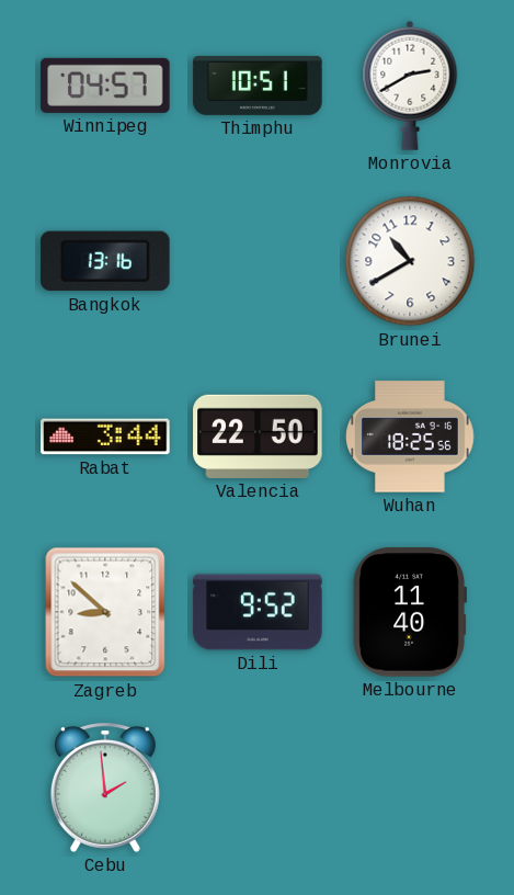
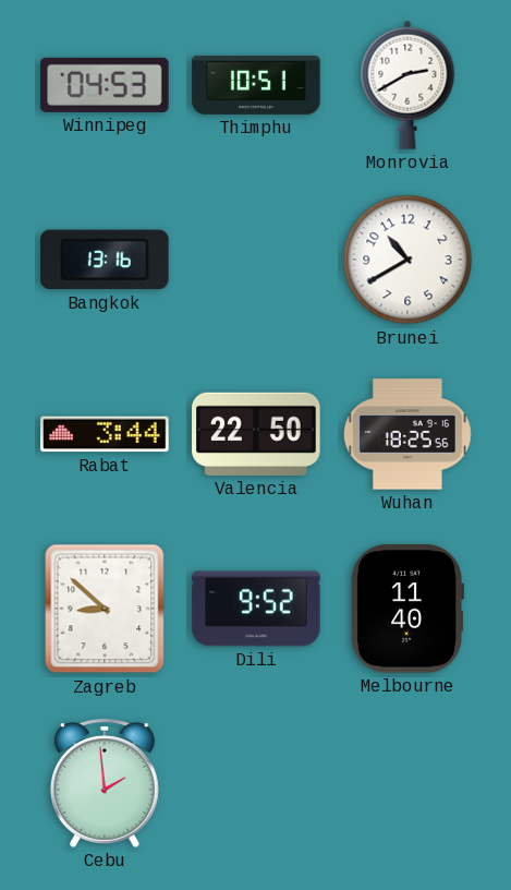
Winnipeg: 04:57 -> 04:53 (105, 85)
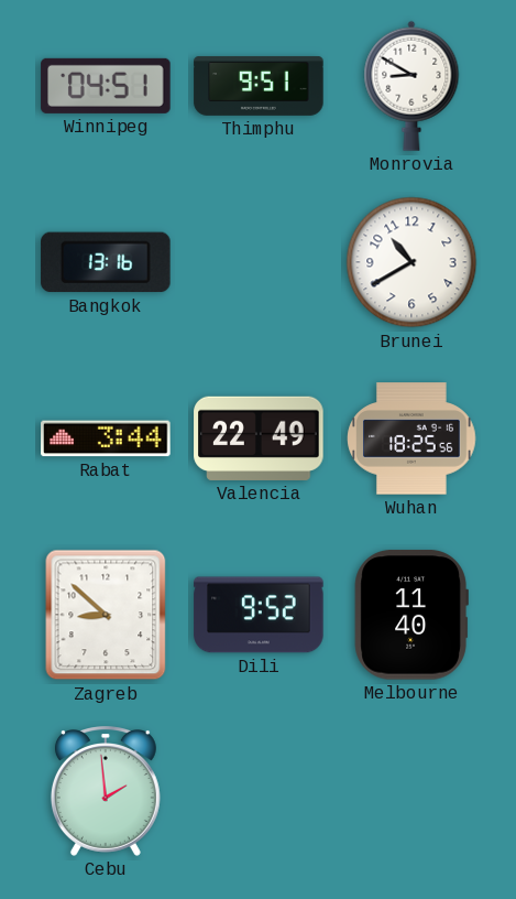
Winnipeg: 04:53 -> 04:51 (106, 86)
Thimphu: 10:51 -> 9:51 (259, 86)
Monrovia: 2:40 -> 8:50 (411, 86)
Valencia: 22:50 -> 22:49 (259, 438)
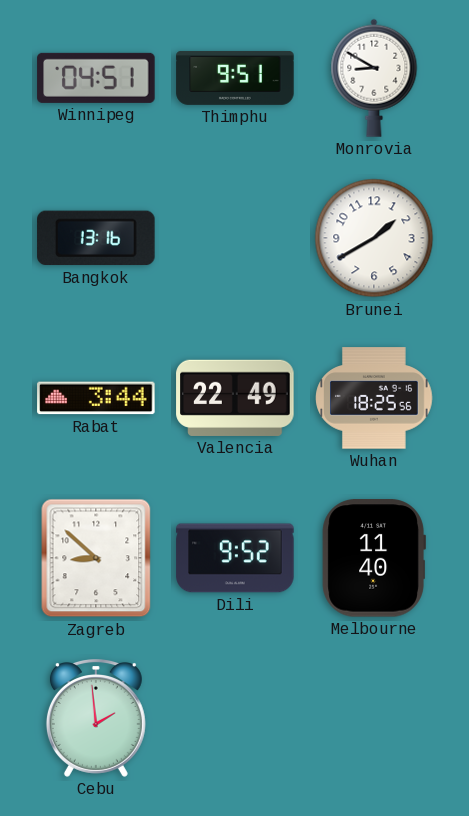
Brunei: 10:40 -> 1:40 (374, 238)
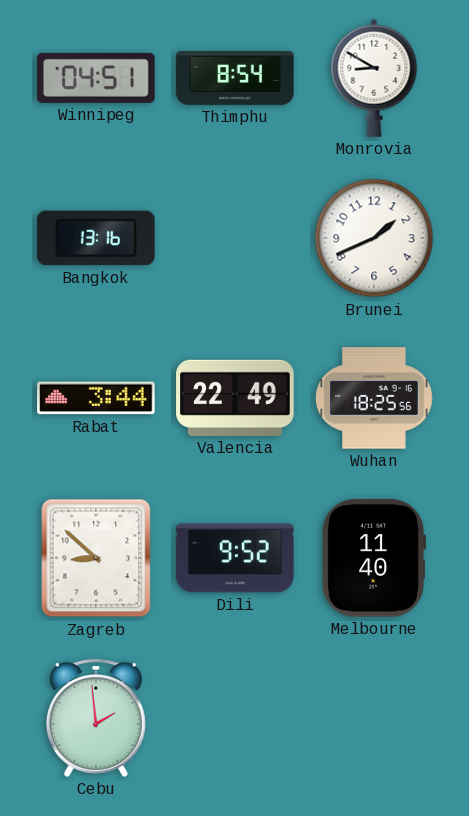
Thimphu: 9:51 -> 8:54 (235, 78)
Brunei: 1:40 -> 1:41 (374, 238)
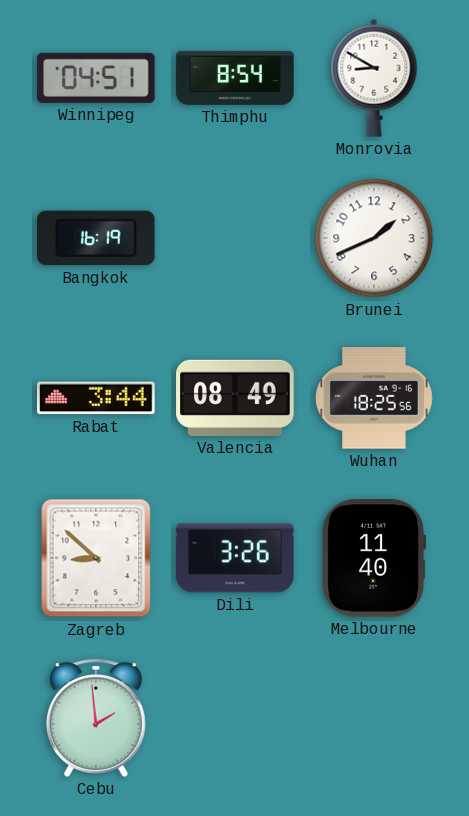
Bangkok: 13:16 -> 16:19 (96, 238)
Valencia: 22:49 -> 08:49 (235, 398)
Dili: 9:52 -> 3:26 (235, 558)
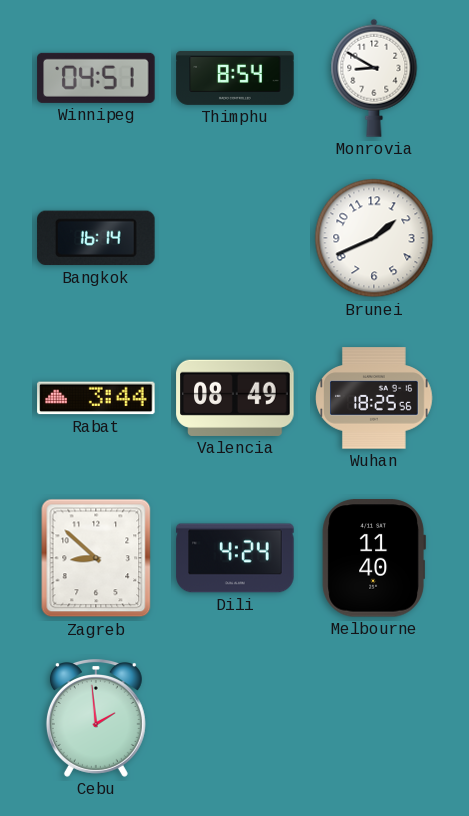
Bangkok: 16:19 -> 16:14 (96, 238)
Dili: 3:26 -> 4:24 (235, 558)
